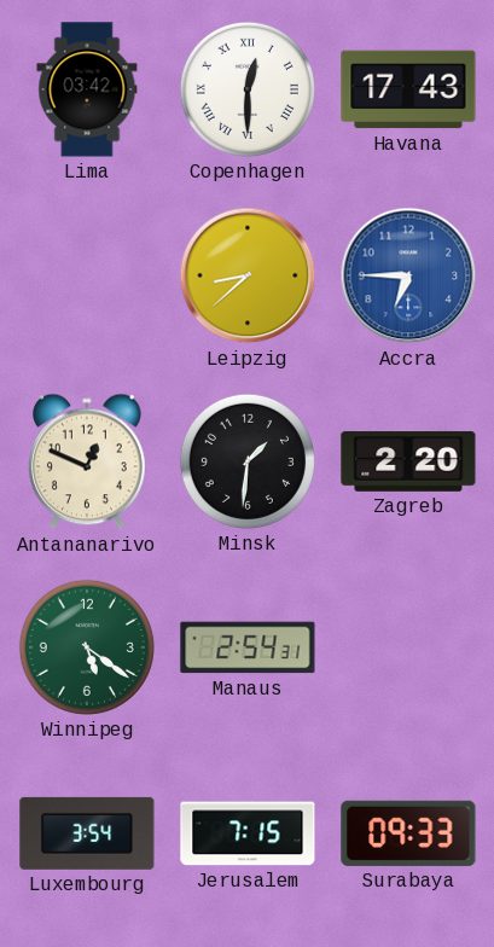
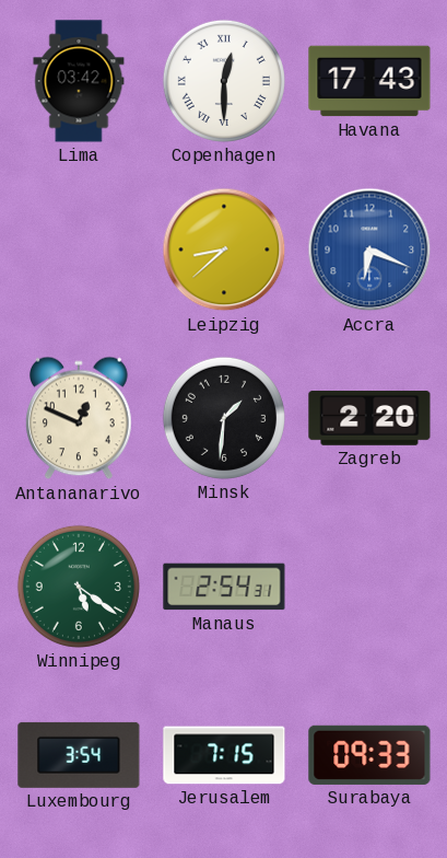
Accra: 6:45 -> 6:19 (369, 250)
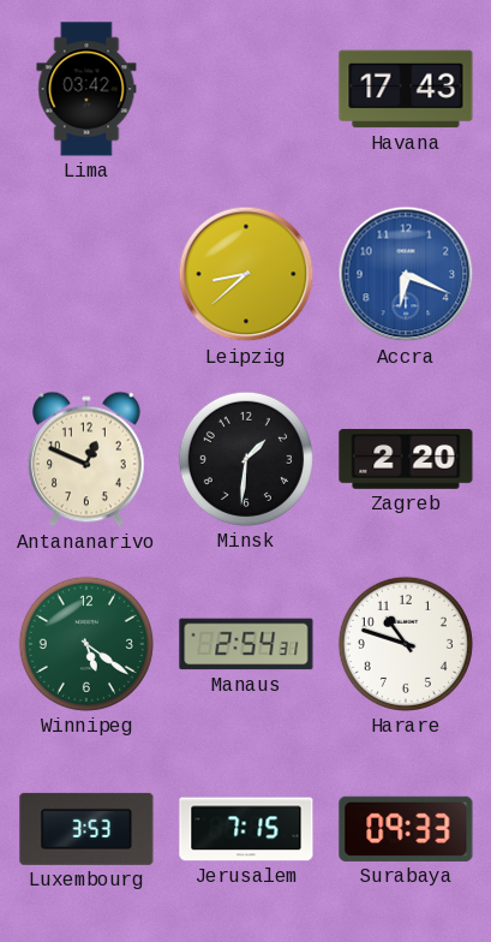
Copenhagen: 12:30 -> none (224, 81)
Harare: none -> 10:48 (406, 644)
Luxembourg: 3:54 -> 3:53 (86, 829)
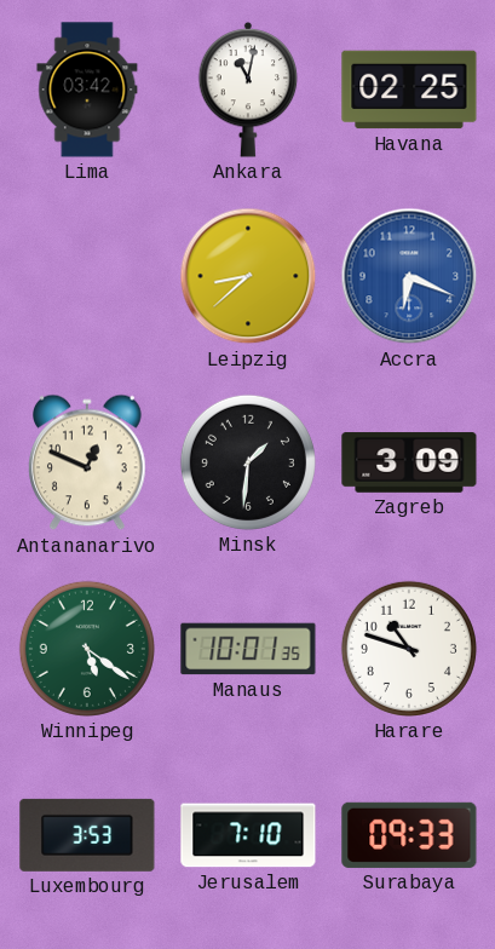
Ankara: none -> 11:02 (248, 91)
Havana: 17:43 -> 02:25 (409, 90)
Zagreb: 2:20 -> 3:09 (409, 462)
Manaus: 2:54 -> 10:01 (248, 649)
Jerusalem: 7:15 -> 7:10 (248, 835)
